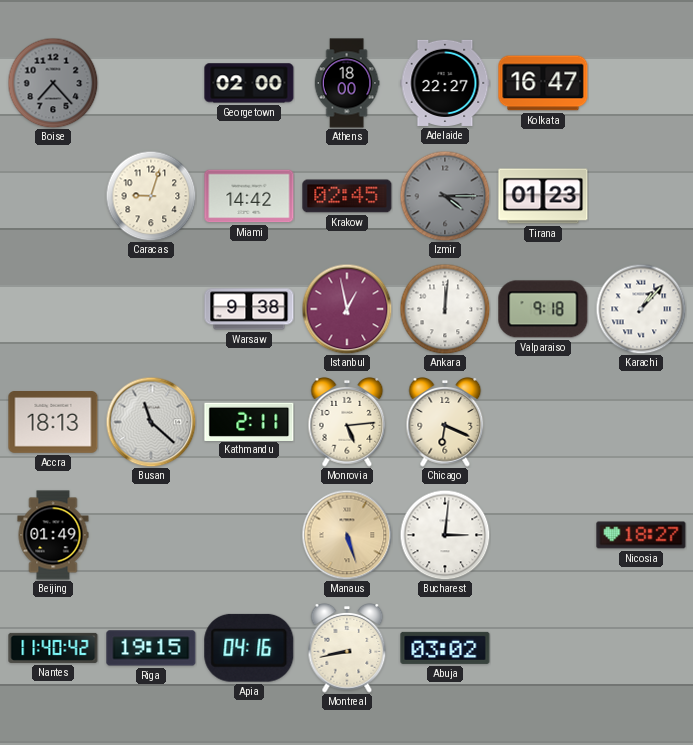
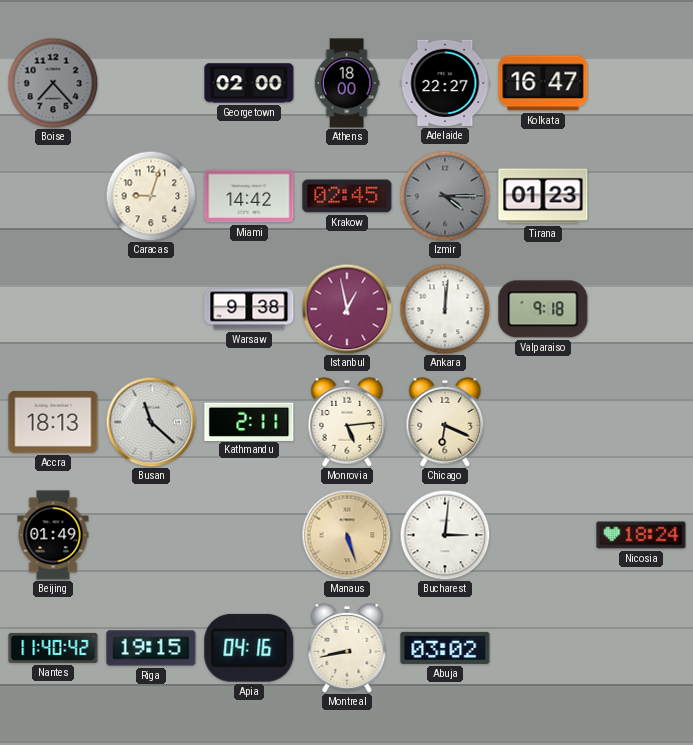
Karachi: 1:07 -> none (641, 309)
Nicosia: 18:27 -> 18:24 (641, 535)
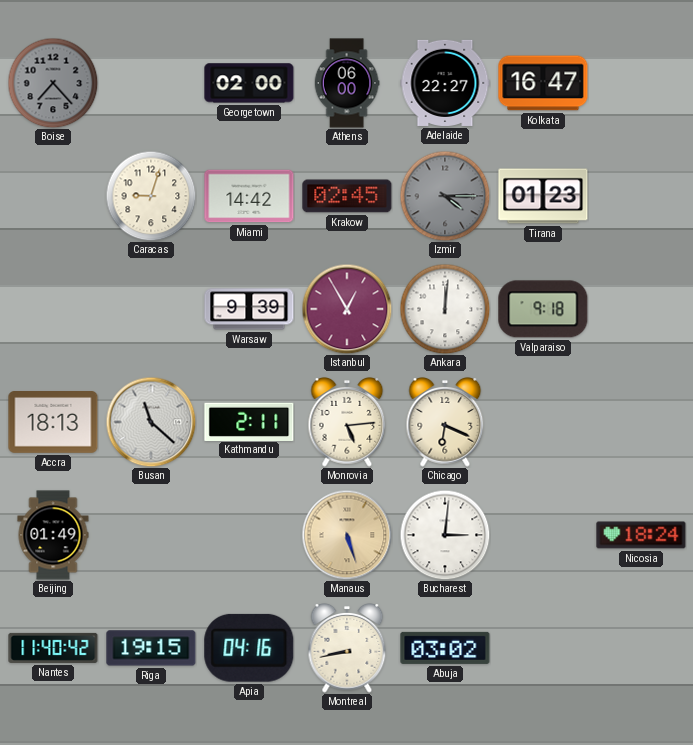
Athens: 18:00 -> 06:00 (347, 83)
Warsaw: 9:38 -> 9:39 (249, 309)
Istanbul: 12:58 -> 12:55 (347, 309)
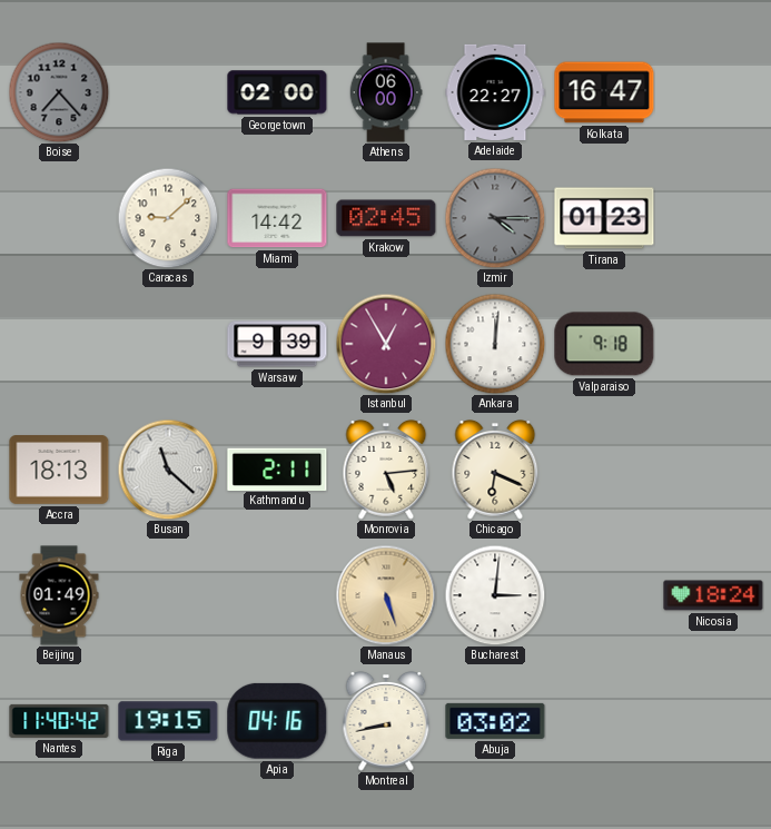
Caracas: 9:03 -> 9:08 (168, 218)
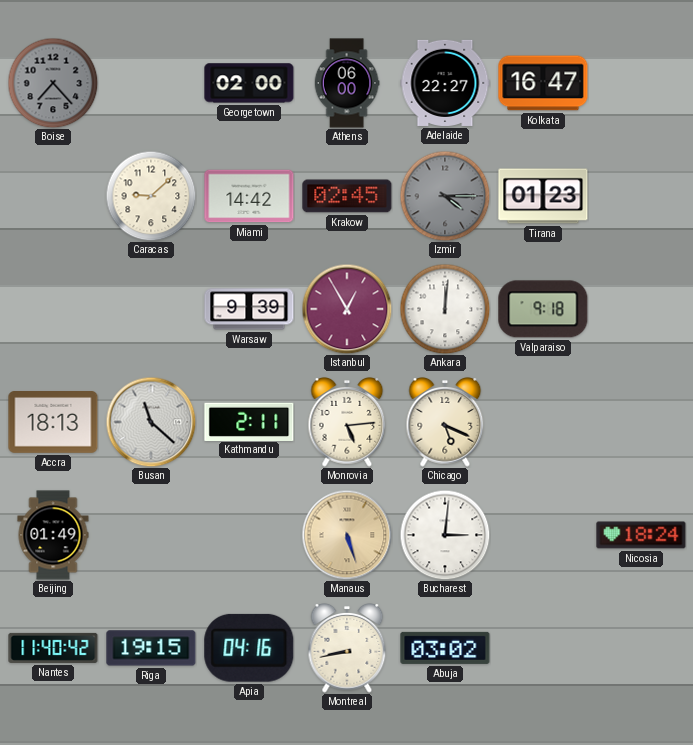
Chicago: 6:19 -> 5:19 (445, 423)
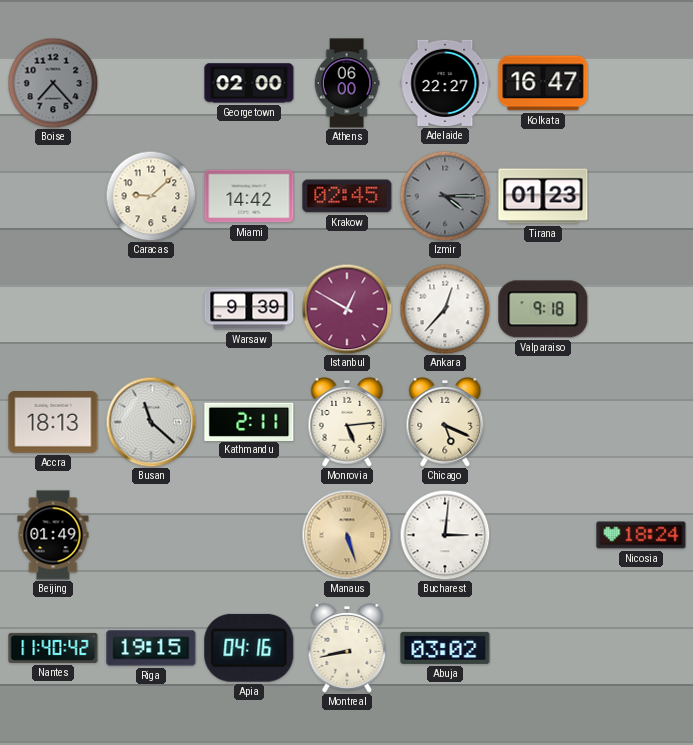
Istanbul: 12:55 -> 12:50 (347, 309)
Ankara: 12:01 -> 12:37 (445, 309)
